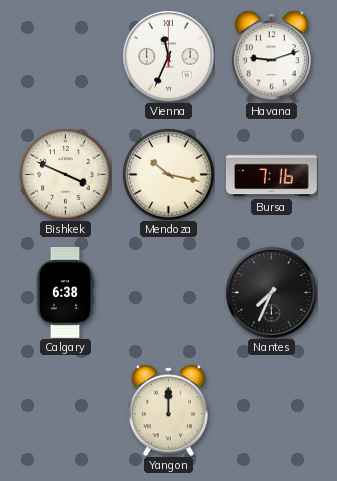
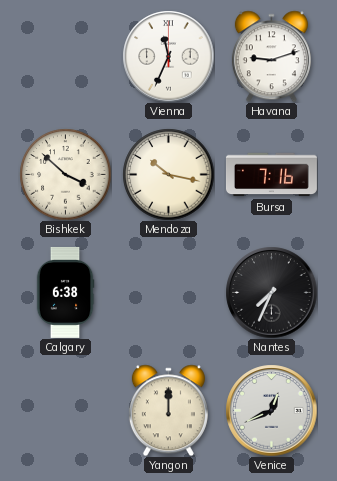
Bishkek: 3:49 -> 3:52 (65, 174)
Venice: none -> 12:41 (271, 410)
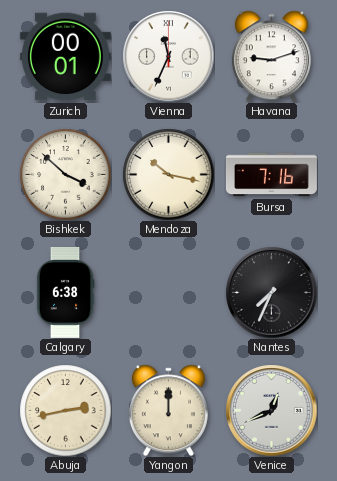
Zurich: none -> 00:01 (65, 57)
Abuja: none -> 2:43 (65, 410)
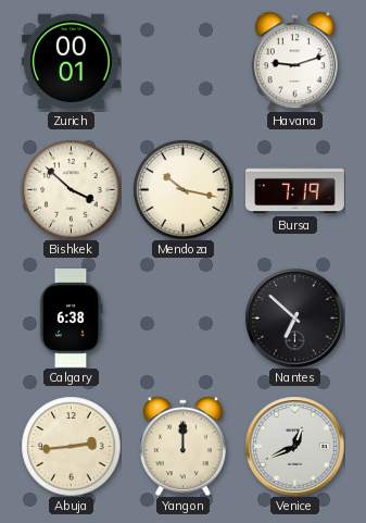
Vienna: 11:34 -> none (168, 56)
Bursa: 7:16 -> 7:19 (294, 190)
Nantes: 7:34 -> 6:52 (294, 317)
Abuja: 2:43 -> 2:44 (71, 446)
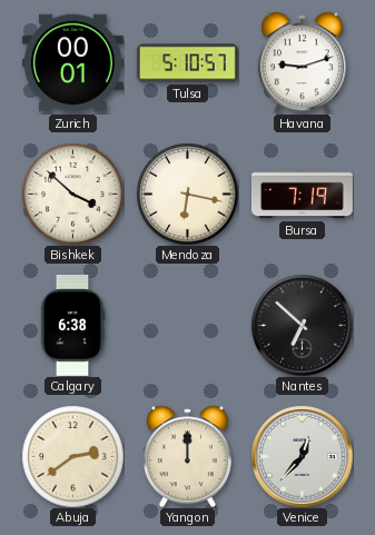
Tulsa: none -> 5:10 (187, 63)
Mendoza: 10:17 -> 6:17 (187, 194)
Abuja: 2:44 -> 2:39 (72, 456)
Venice: 12:41 -> 12:37 (302, 456)
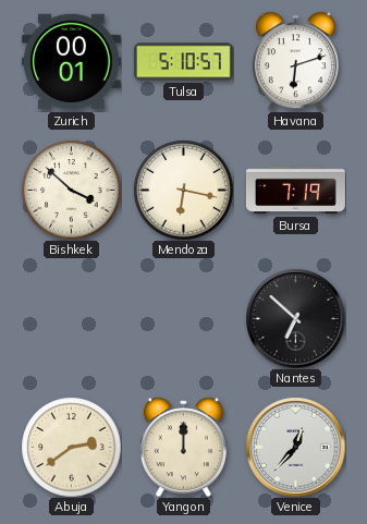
Havana: 9:12 -> 6:12 (295, 61)
Calgary: 6:38 -> none (72, 325)
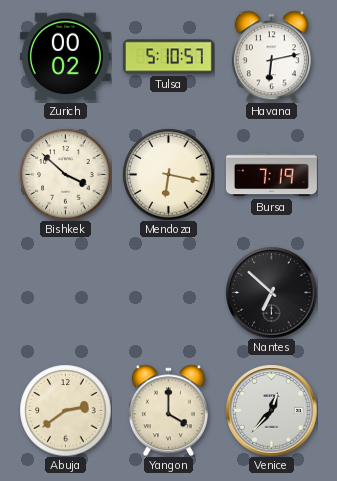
Zurich: 00:01 -> 00:02 (65, 57)
Havana: 6:12 -> 6:13 (271, 56)
Yangon: 12:00 -> 4:00 (168, 410)
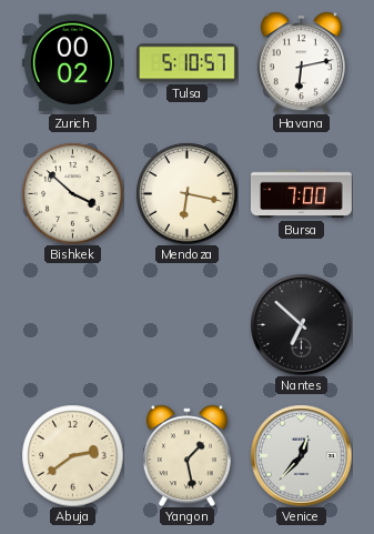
Bursa: 7:19 -> 7:00 (301, 194)
Yangon: 4:00 -> 1:28 (186, 455)
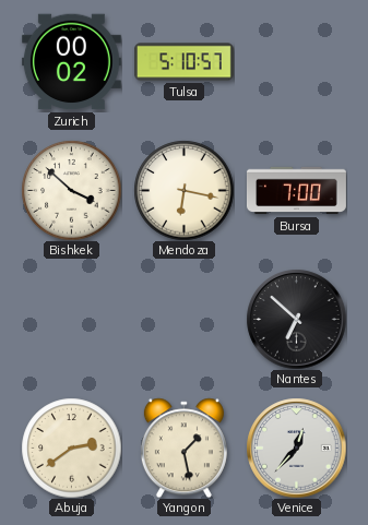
Havana: 6:13 -> none (301, 62)
